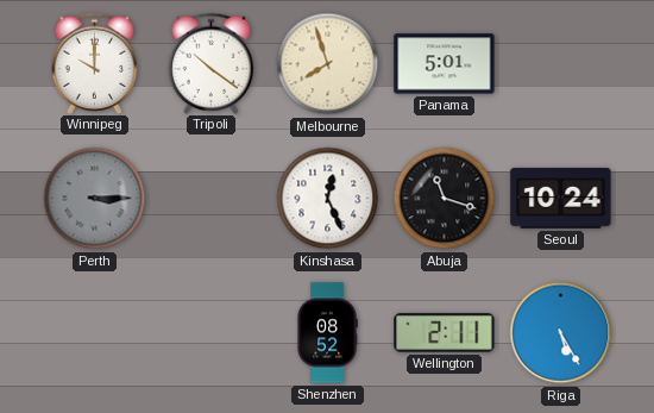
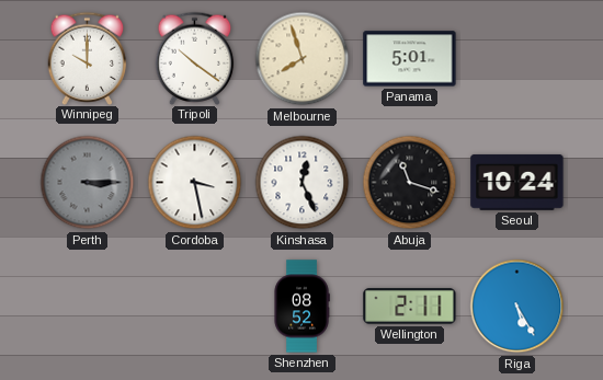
Cordoba: none -> 3:28 (195, 183)
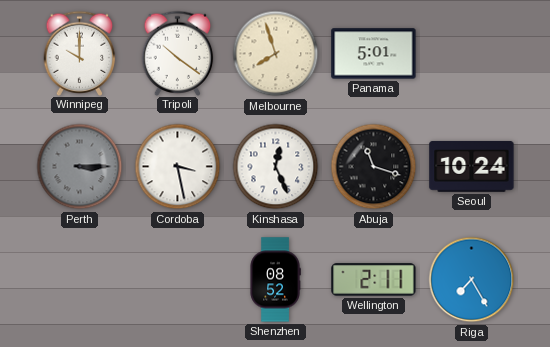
Riga: 5:25 -> 7:25 (472, 280)
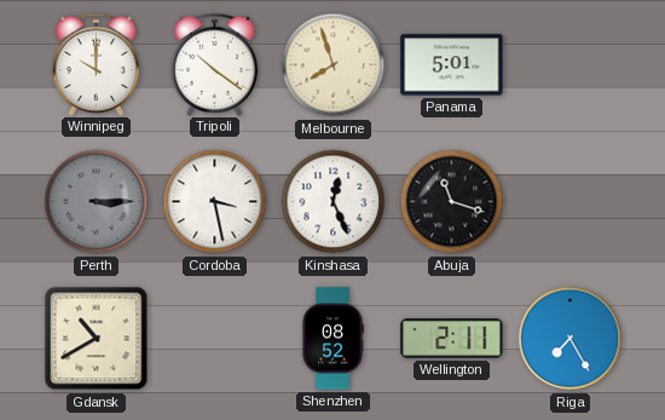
Seoul: 10:24 -> none (472, 166)
Gdansk: none -> 10:40 (97, 339)
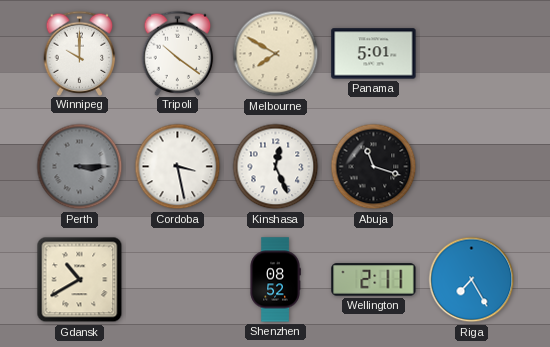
Melbourne: 7:57 -> 7:50 (276, 54)
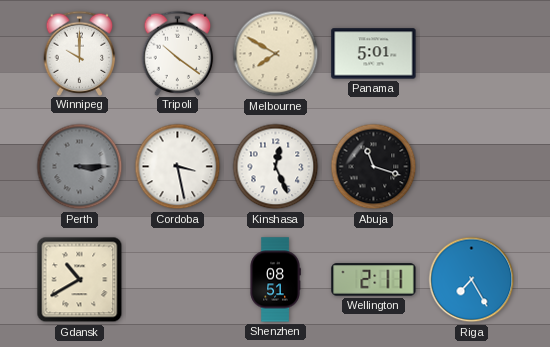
Shenzhen: 08:52 -> 08:51 (275, 280)
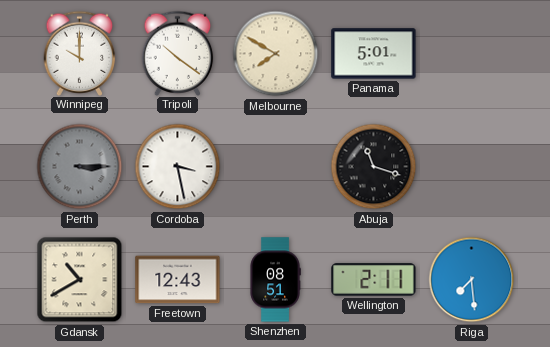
Kinshasa: 12:26 -> none (276, 167)
Freetown: none -> 12:43 (178, 280)
Riga: 7:25 -> 7:29 (472, 280)
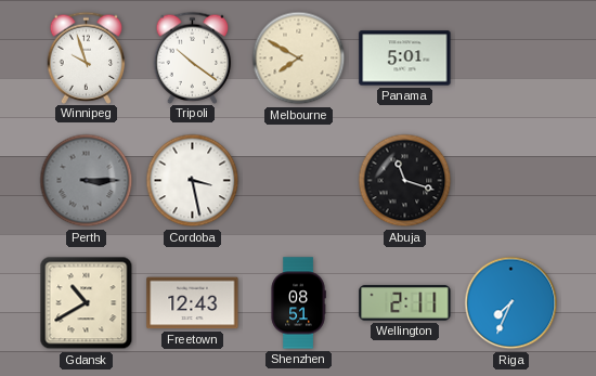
Winnipeg: 10:00 -> 9:57 (87, 57)
Riga: 7:29 -> 7:34 (511, 303)
